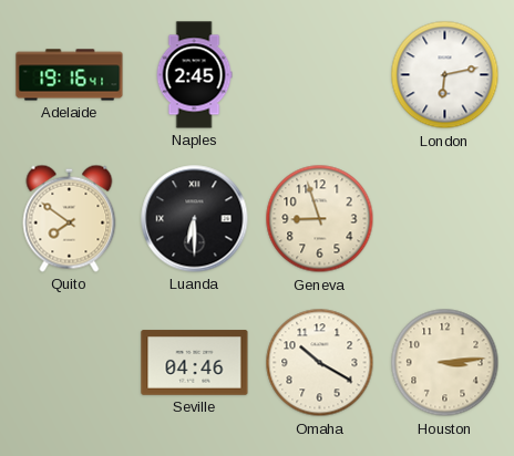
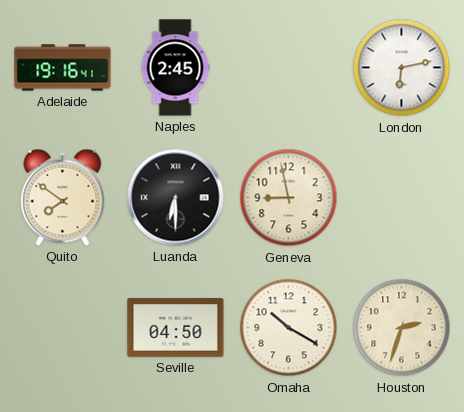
Geneva: 8:57 -> 8:58 (289, 198)
Seville: 04:46 -> 04:50 (176, 328)
Houston: 3:14 -> 2:33 (402, 328)
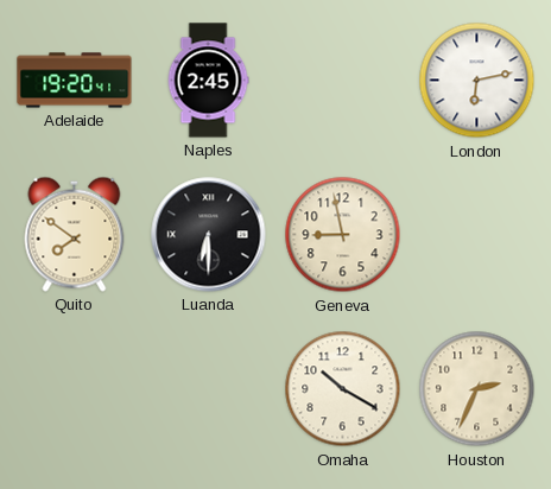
Adelaide: 19:16 -> 19:20 (75, 81)
Seville: 04:50 -> none (176, 328)
Houston: 2:33 -> 2:34 (477, 389)
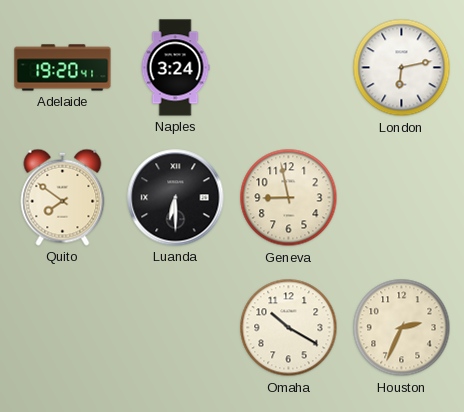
Naples: 2:45 -> 3:24 (175, 68)
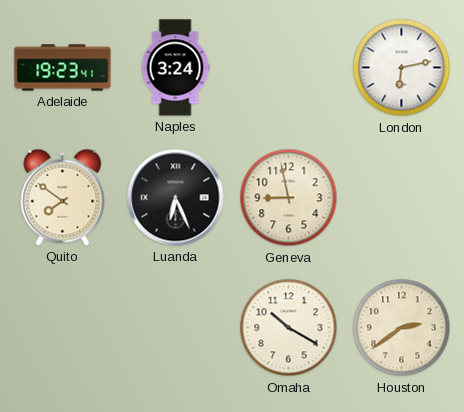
Adelaide: 19:20 -> 19:23 (63, 68)
Luanda: 6:30 -> 6:26 (176, 198)
Houston: 2:34 -> 2:39 (402, 328)
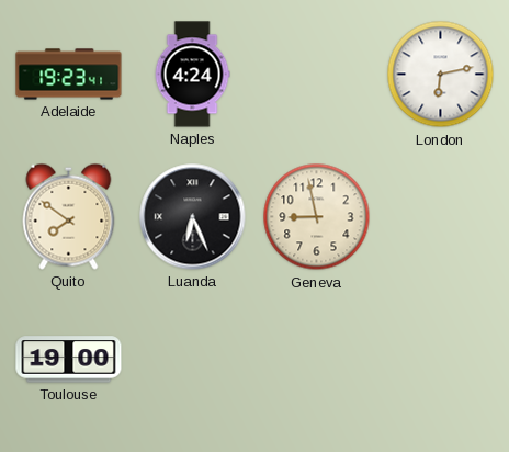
Naples: 3:24 -> 4:24 (192, 75)
Toulouse: none -> 19:00 (69, 360)
Omaha: 10:20 -> none (289, 328)
Houston: 2:39 -> none (402, 328)
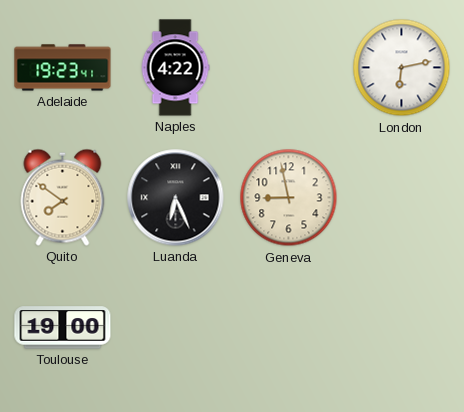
Naples: 4:24 -> 4:22 (175, 68)
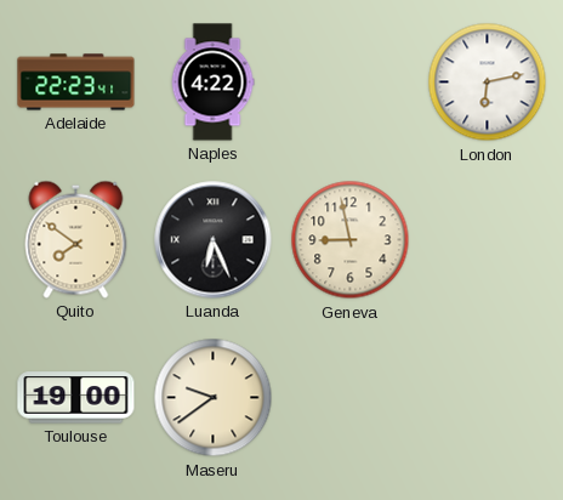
Adelaide: 19:23 -> 22:23 (76, 83)
Maseru: none -> 9:39 (214, 398)
